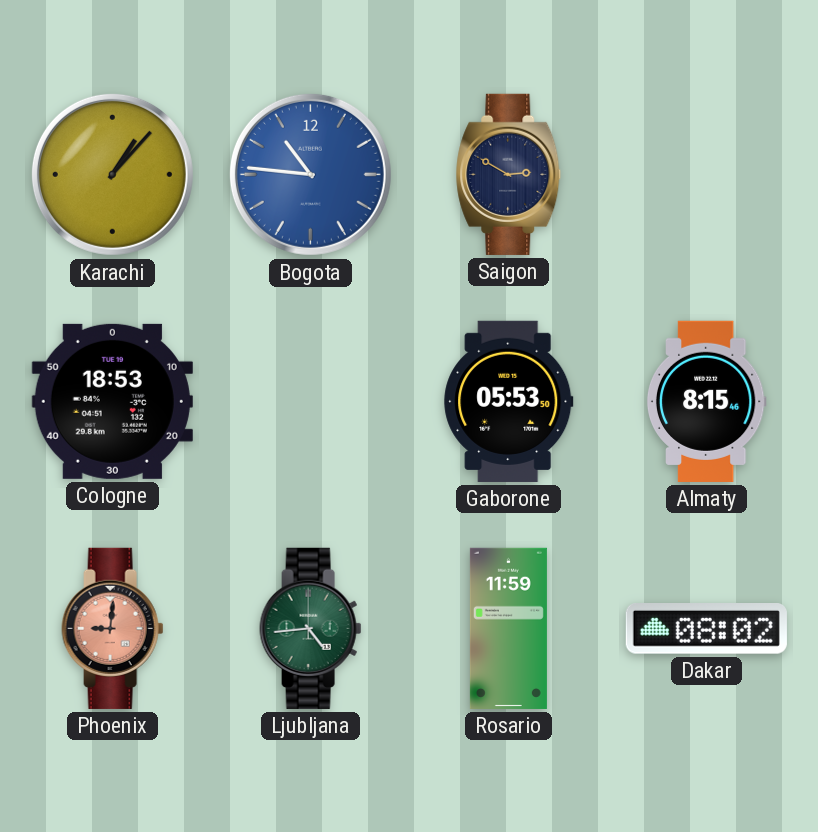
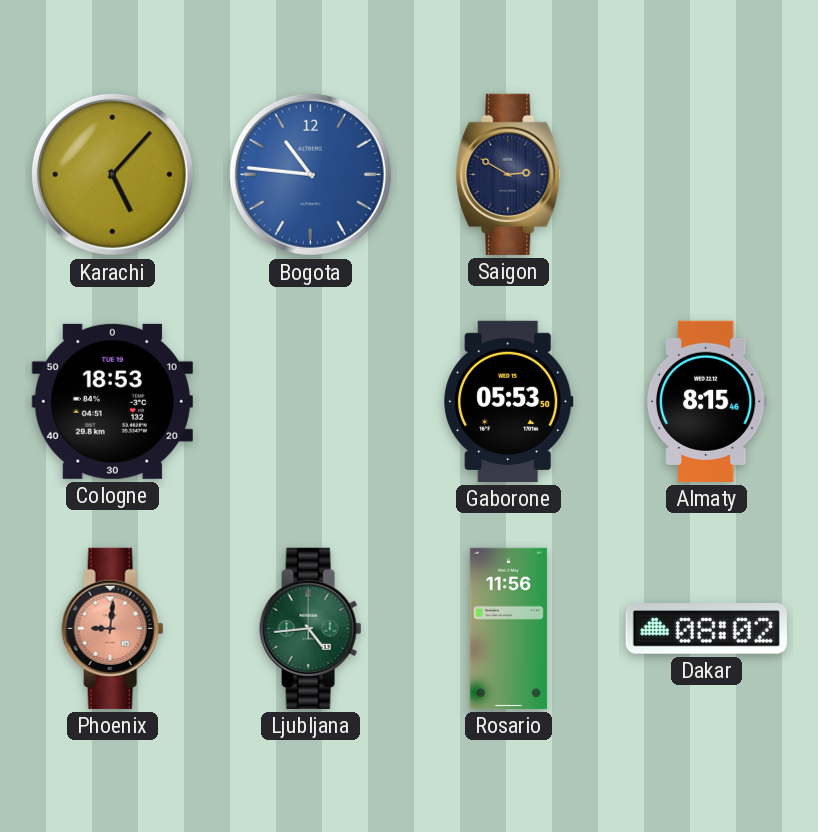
Karachi: 1:07 -> 5:07 (112, 174)
Rosario: 11:59 -> 11:56 (508, 628)
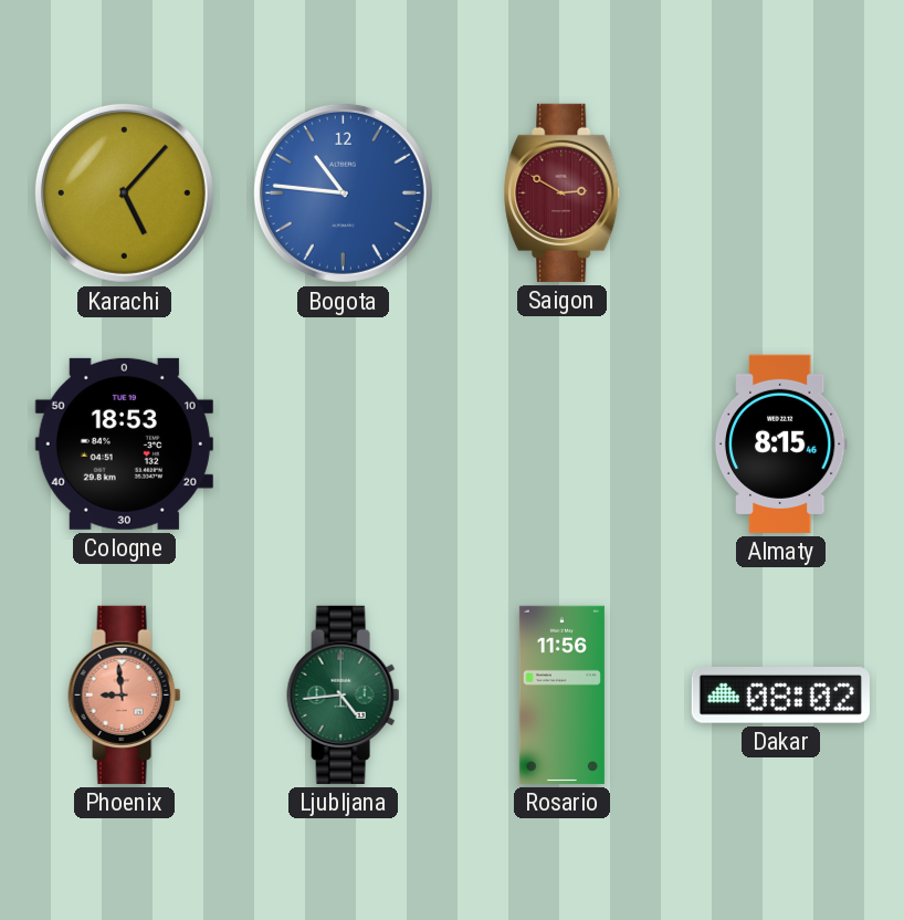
Saigon dial: navy -> burgundy (563, 192)
Gaborone: 05:53 -> none (509, 401)
Phoenix: 9:01 -> 8:59 (125, 694)
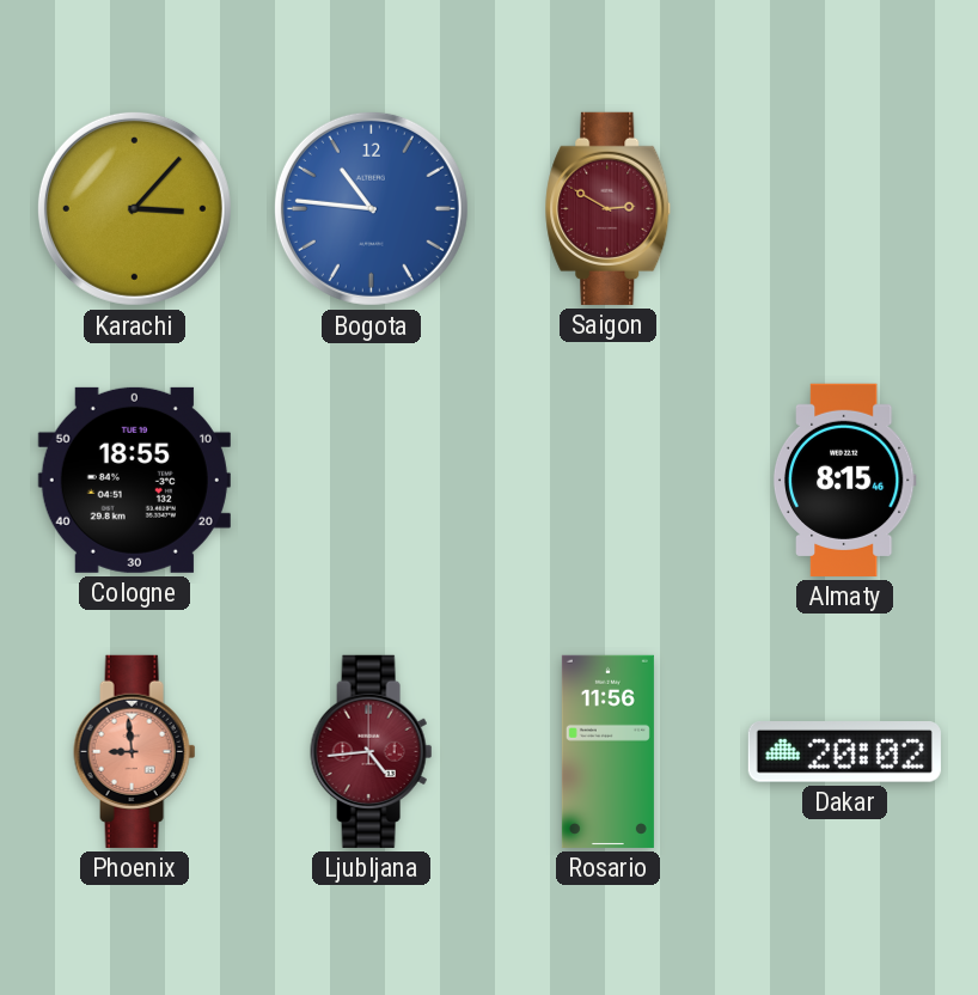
Karachi: 5:07 -> 3:07 (134, 208)
Cologne: 18:53 -> 18:55 (134, 480)
Ljubljana dial: green -> burgundy (372, 751)
Dakar: 08:02 -> 20:02 (844, 752)
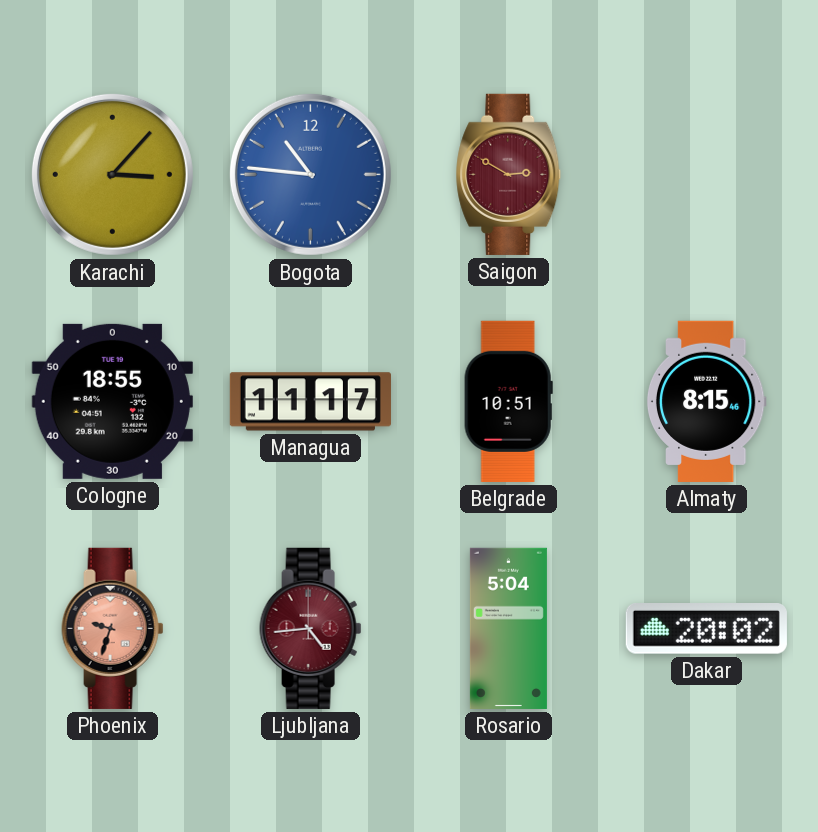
Managua: none -> 11:17 (310, 402)
Belgrade: none -> 10:51 (508, 401)
Phoenix: 8:59 -> 9:33 (113, 628)
Rosario: 11:56 -> 5:04 (508, 628)
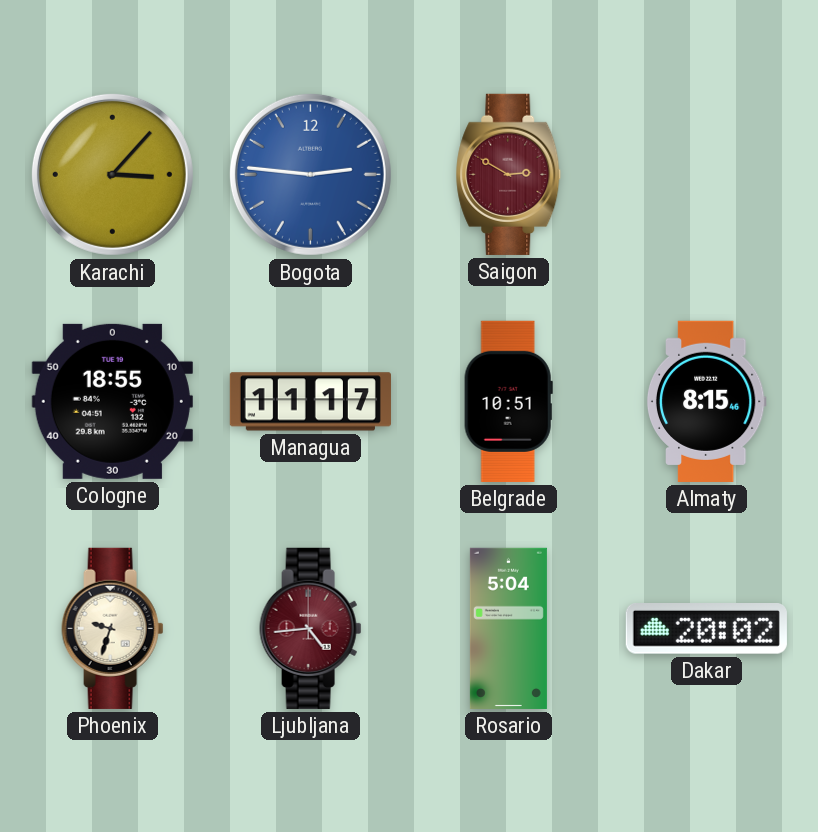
Bogota: 10:46 -> 2:46 (310, 174)
Phoenix dial: salmon -> cream (113, 628)
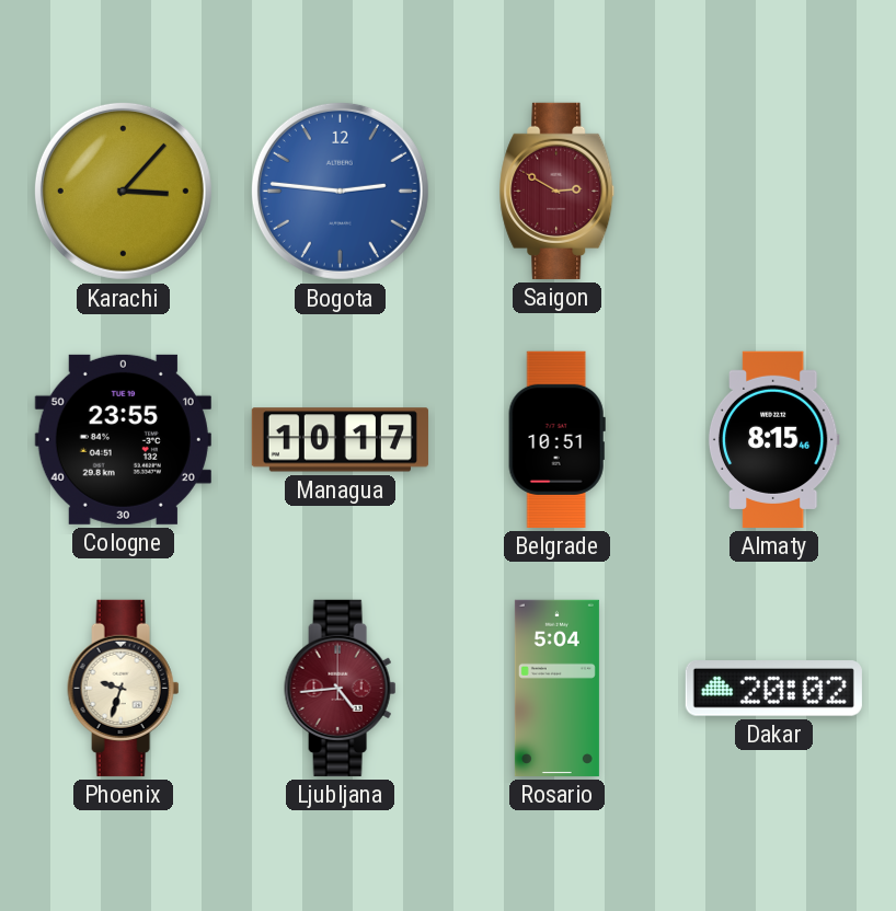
Cologne: 18:55 -> 23:55 (123, 439)
Managua: 11:17 -> 10:17 (340, 440)
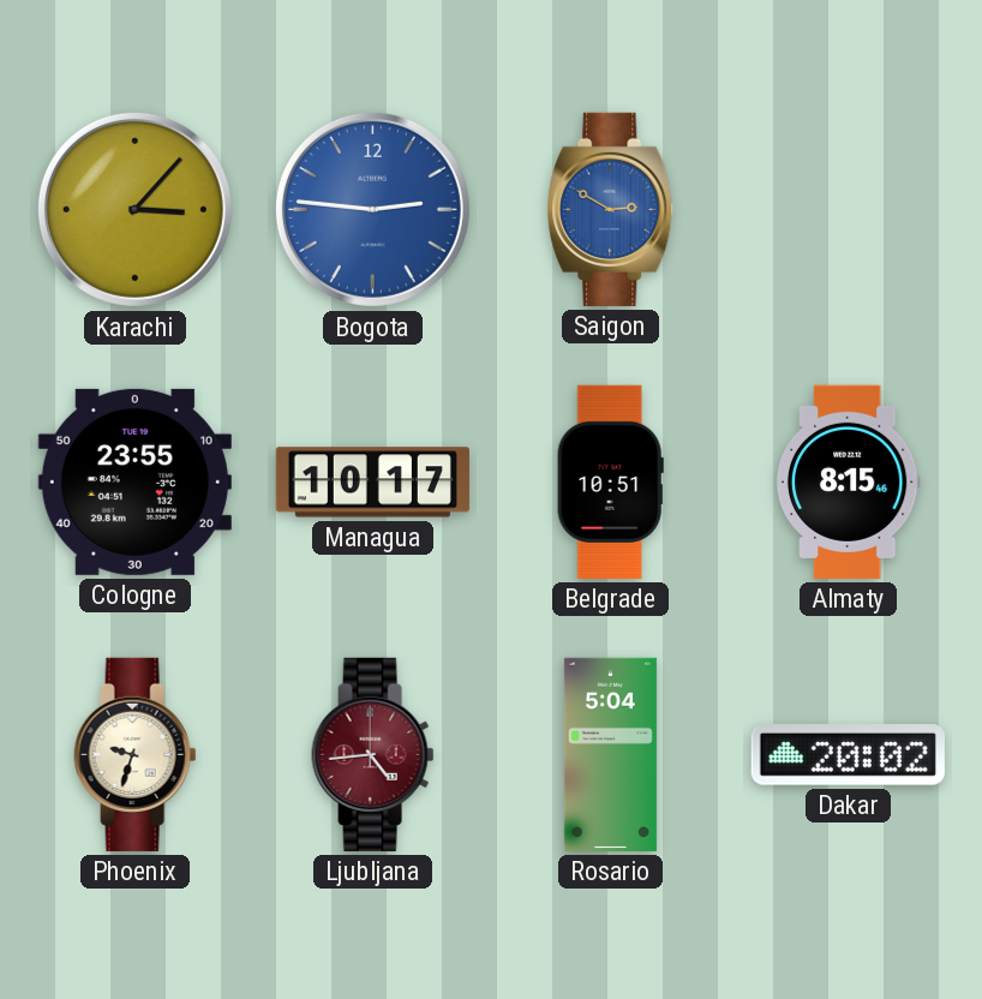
Saigon dial: burgundy -> blue (611, 209)
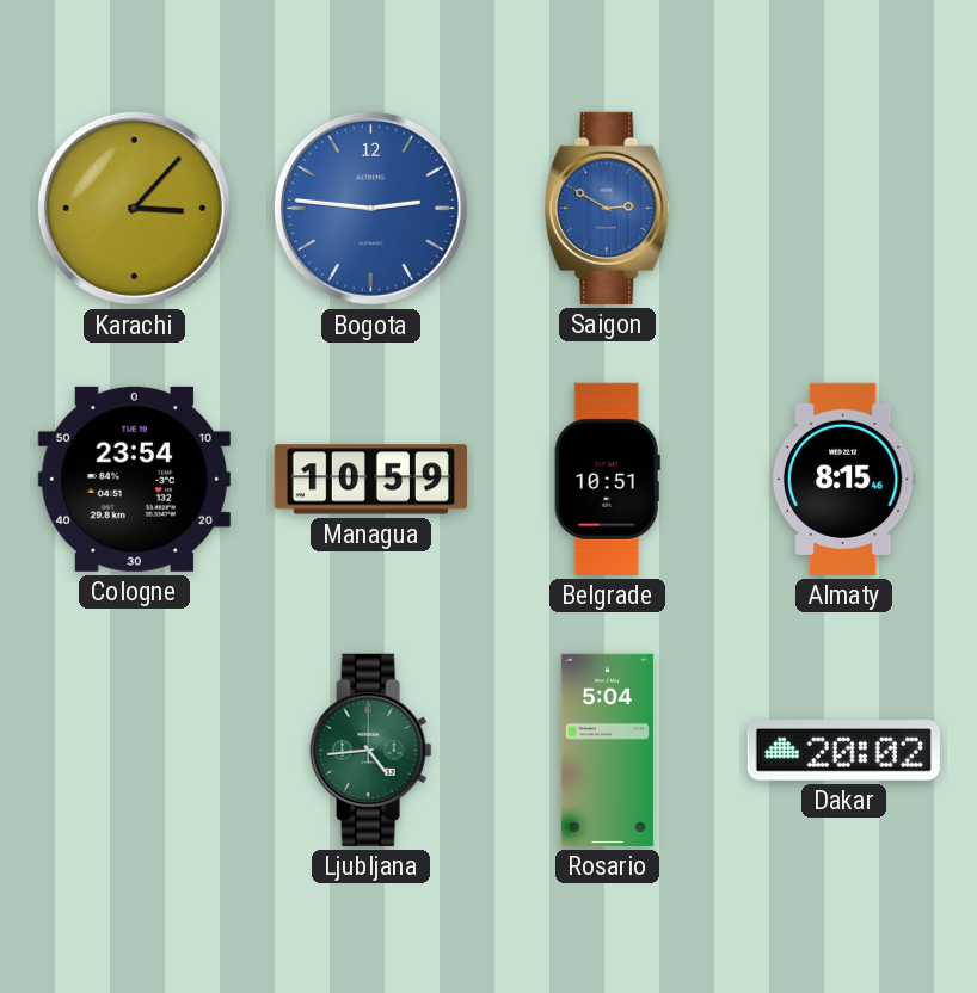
Cologne: 23:55 -> 23:54 (134, 479)
Managua: 10:17 -> 10:59 (370, 480)
Phoenix: 9:33 -> none (136, 754)
Ljubljana dial: burgundy -> green (371, 750)
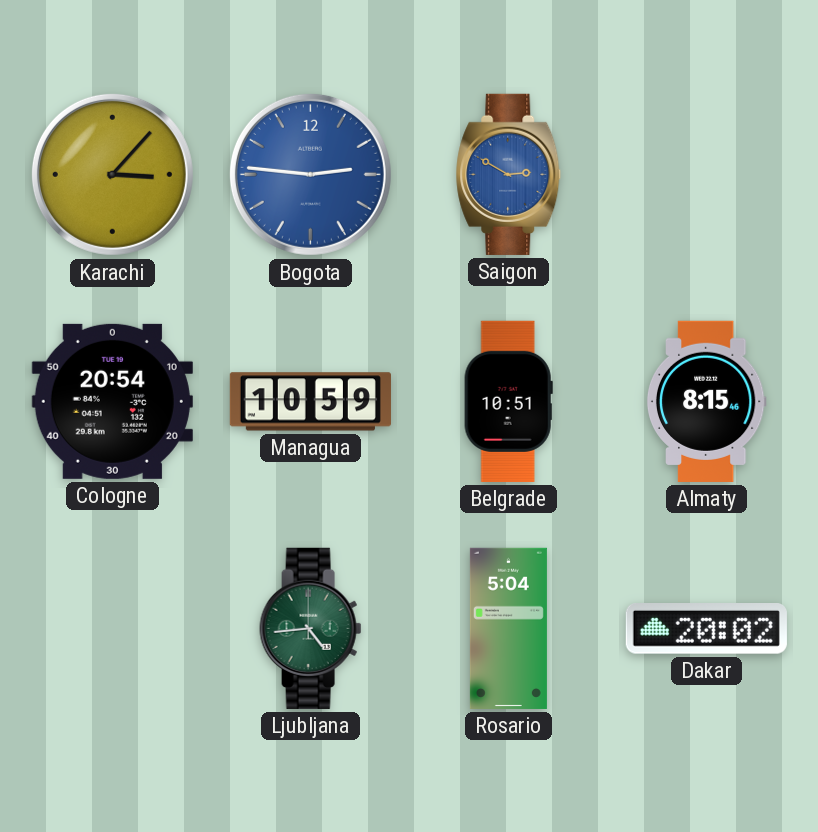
Cologne: 23:54 -> 20:54 (112, 401)
